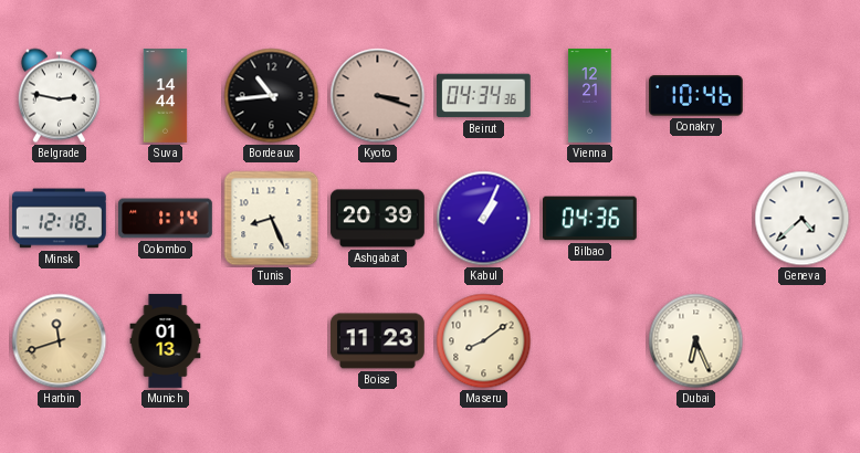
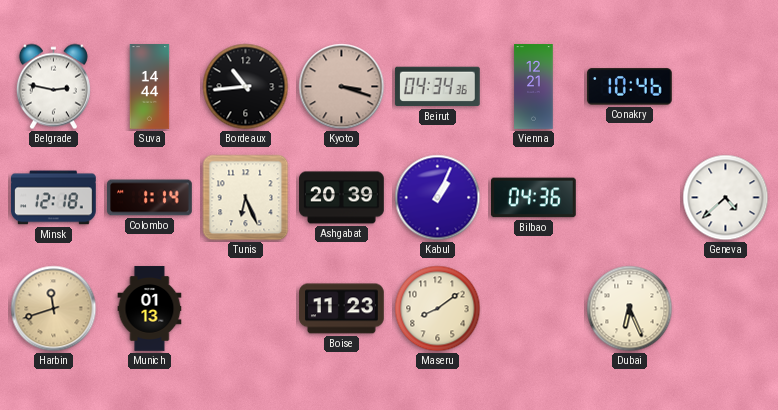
Tunis: 8:26 -> 6:26 (246, 198)
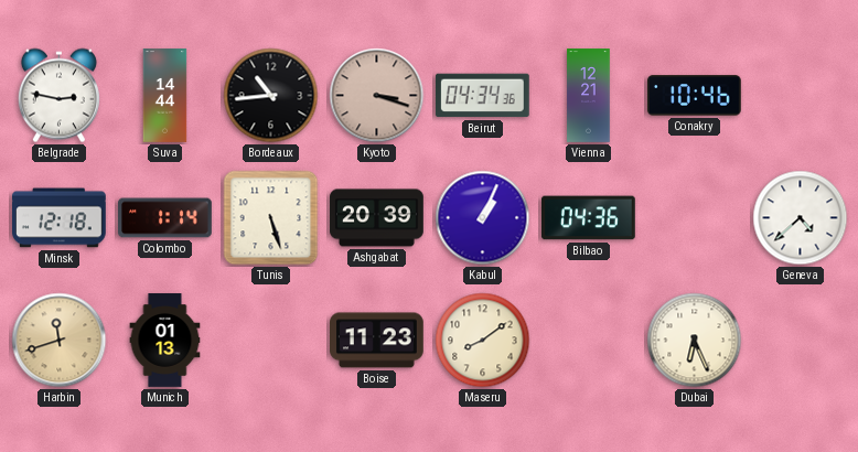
Tunis: 6:26 -> 5:27 (271, 218)
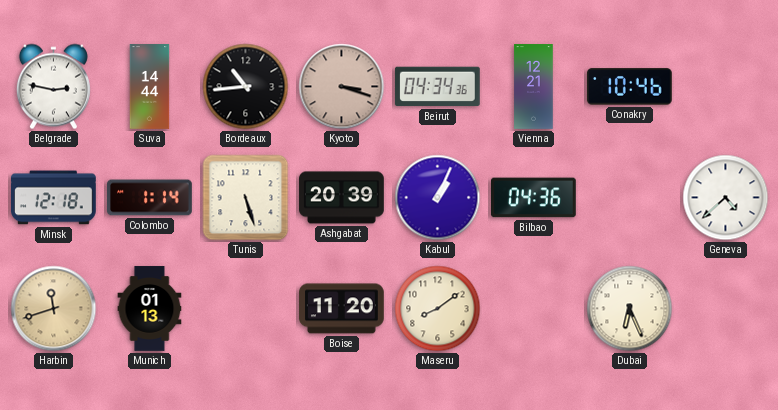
Boise: 11:23 -> 11:20 (342, 309)
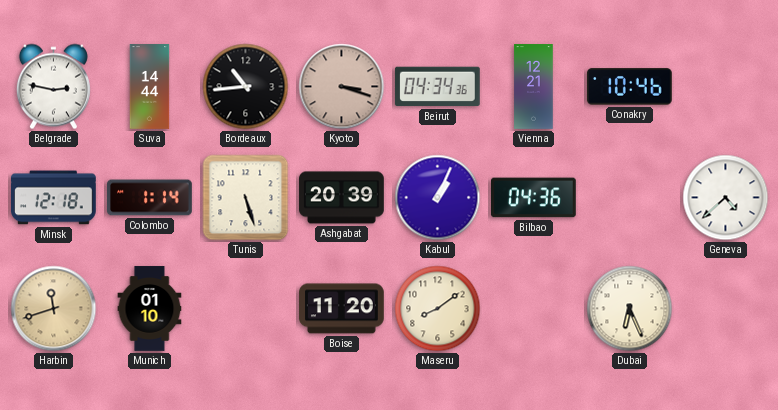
Munich: 01:13 -> 01:10 (150, 309)
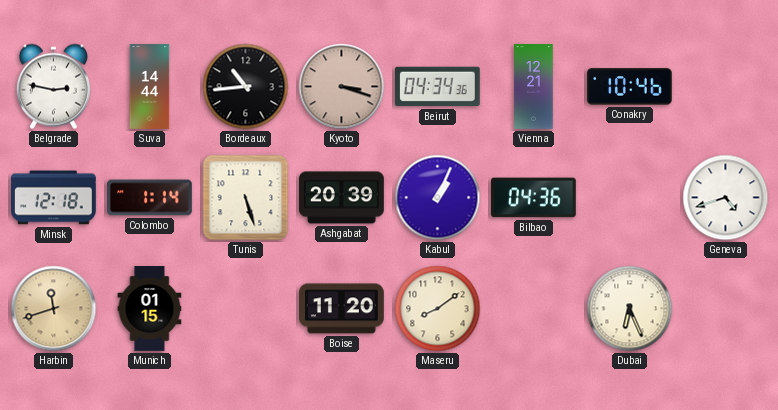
Geneva: 4:38 -> 4:42 (726, 198)
Munich: 01:10 -> 01:15 (150, 309)
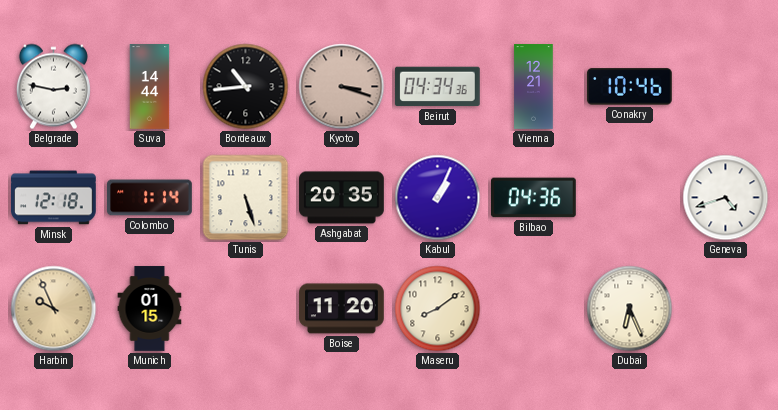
Ashgabat: 20:39 -> 20:35 (342, 198)
Harbin: 11:42 -> 9:56 (54, 309)
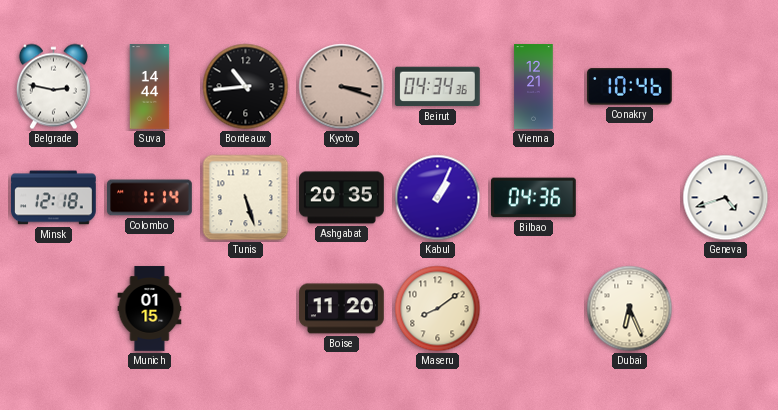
Harbin: 9:56 -> none (54, 309)
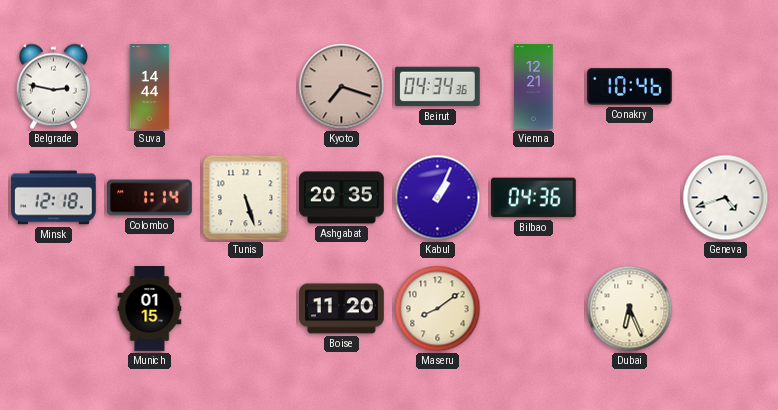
Bordeaux: 10:44 -> none (246, 87)
Kyoto: 3:18 -> 7:18 (342, 87)
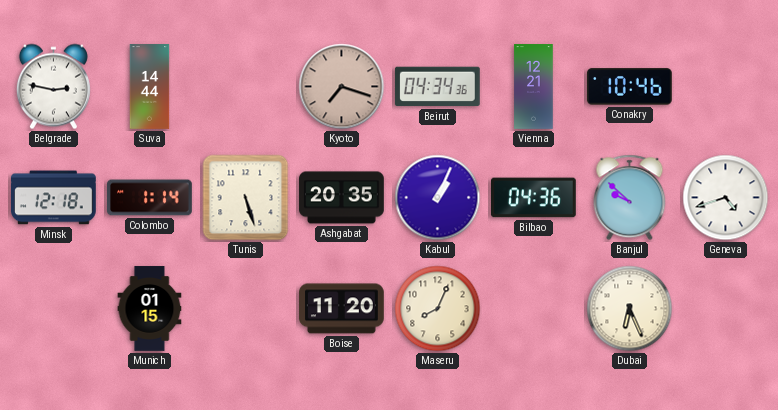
Banjul: none -> 9:52 (630, 198)
Maseru: 8:09 -> 8:04 (438, 309)
